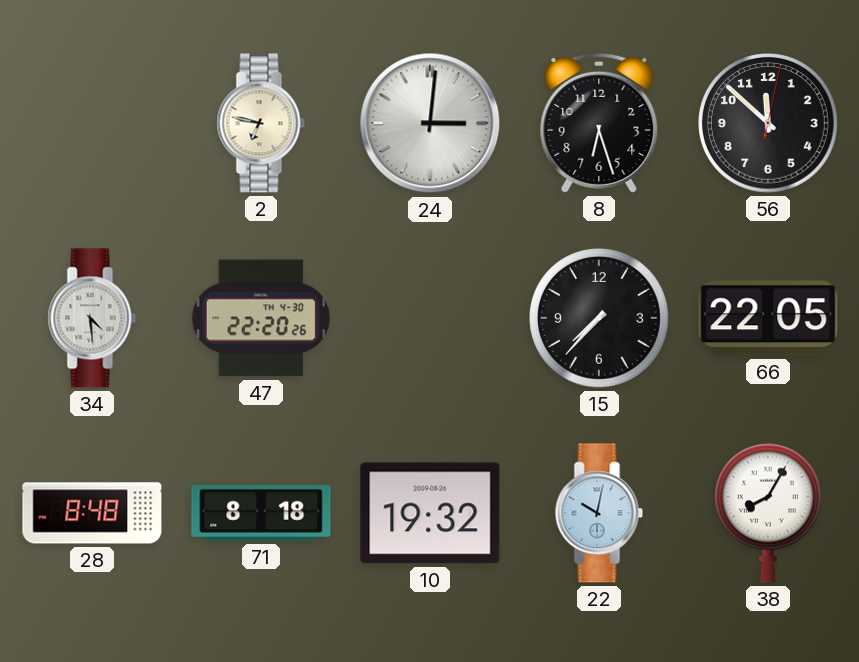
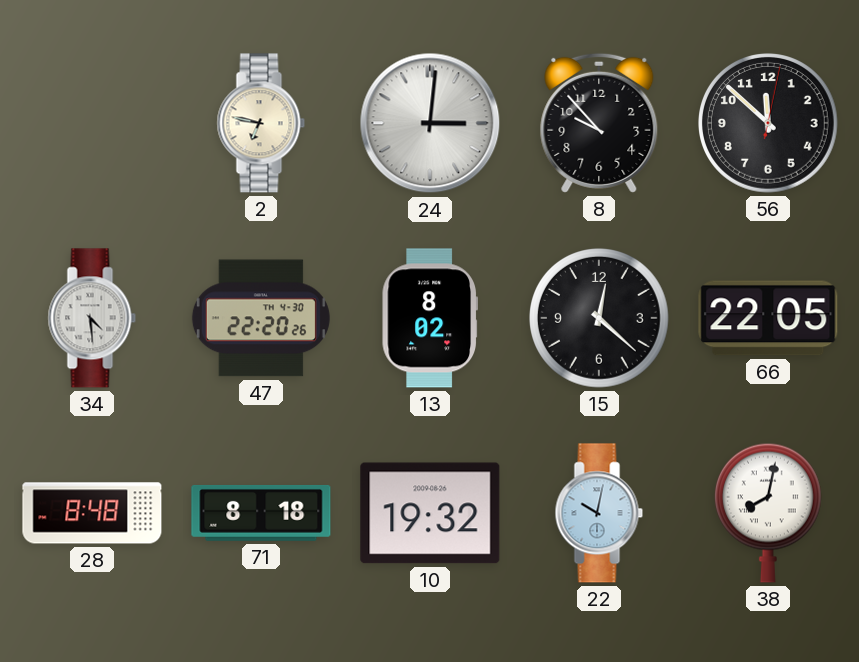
8: 6:27 -> 9:53 (599, 123)
13: none -> 8:02 (430, 318)
15: 7:37 -> 12:22 (600, 319)
38: 8:05 -> 8:02 (768, 513)
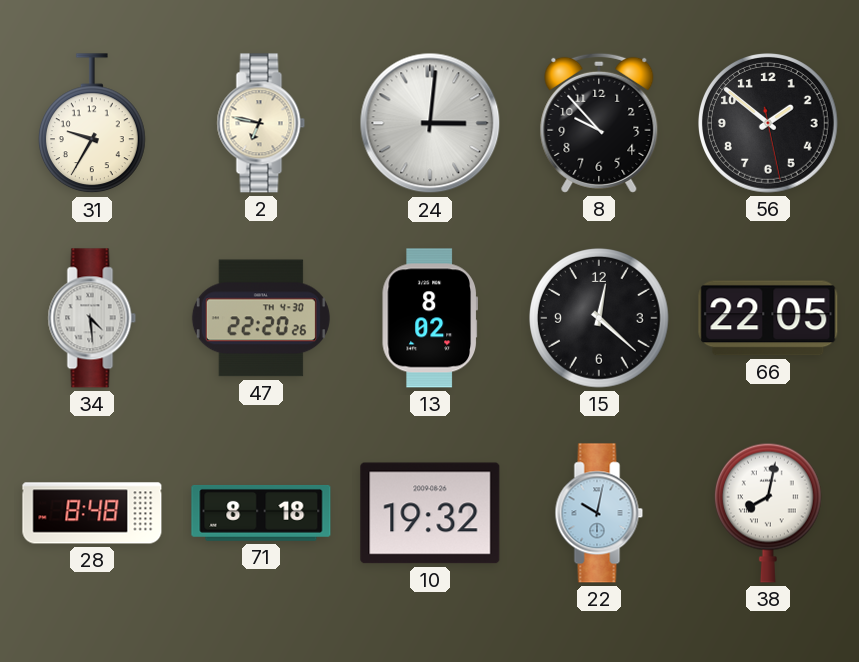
31: none -> 9:35 (92, 124)
56: 11:52 -> 1:51 (769, 124)
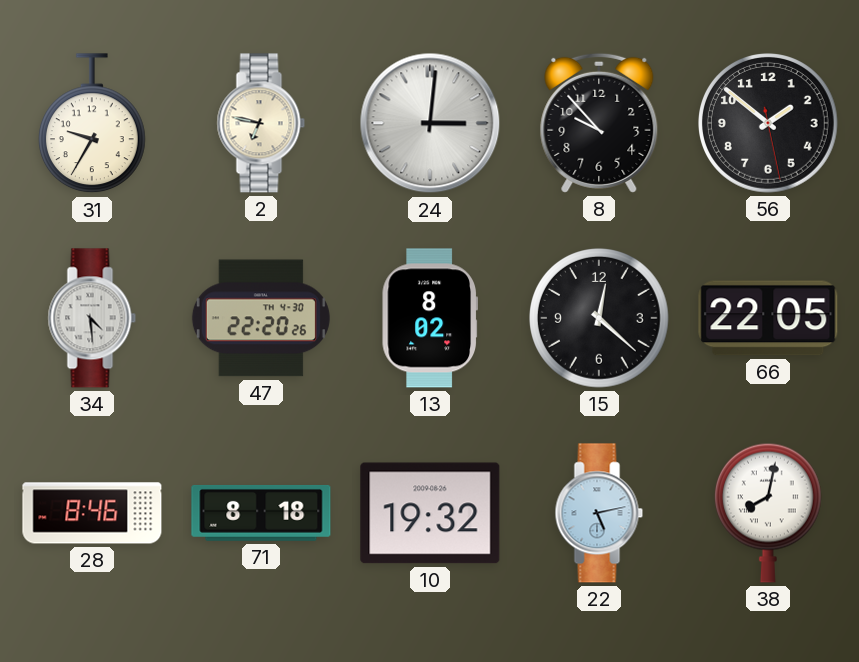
28: 8:48 -> 8:46 (92, 513)
22: 10:02 -> 5:13 (599, 513)
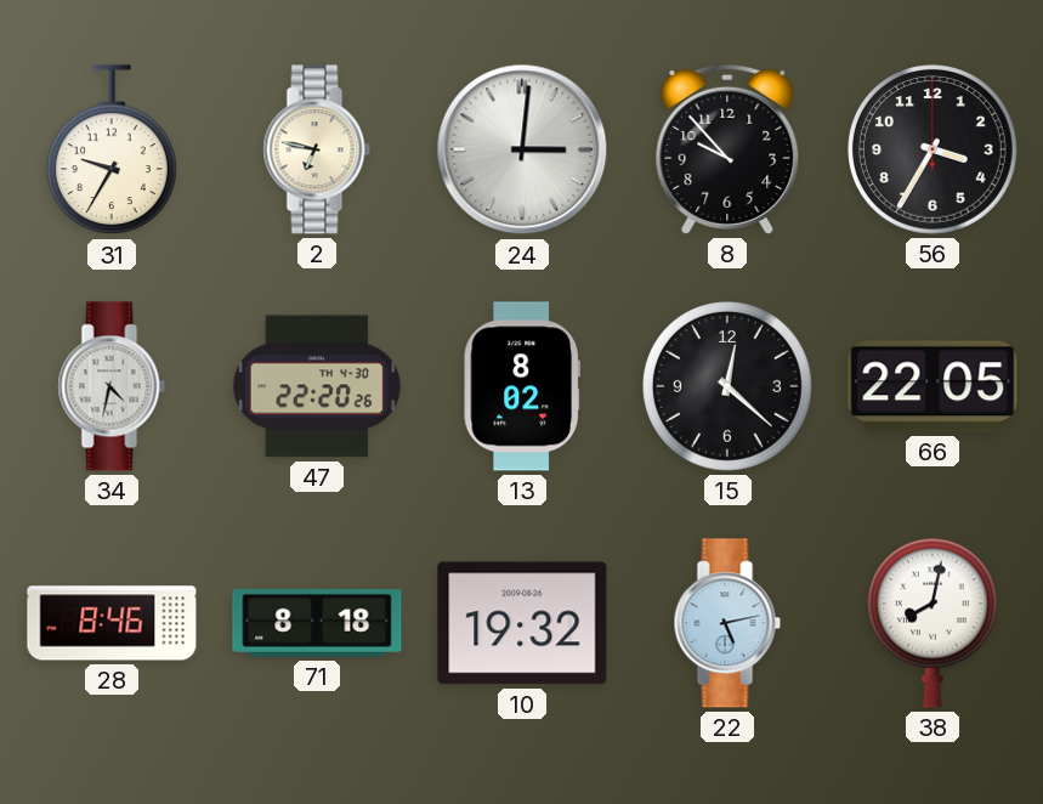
56: 1:51 -> 3:35 (934, 151)
34: 4:29 -> 4:32 (112, 386)
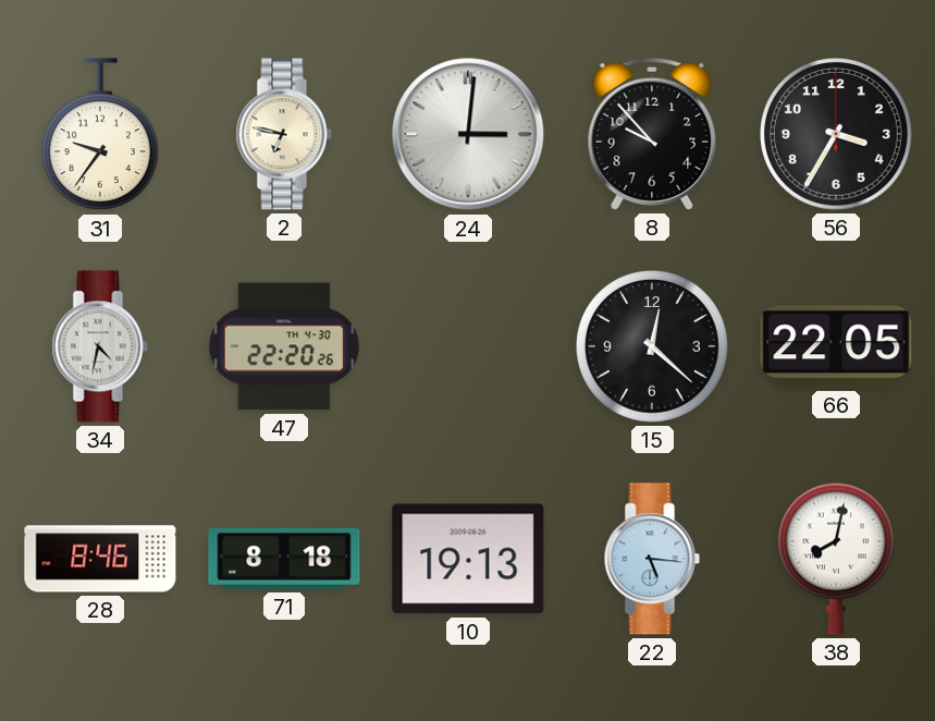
31: 9:35 -> 9:36 (100, 135)
13: 8:02 -> none (522, 386)
10: 19:32 -> 19:13 (468, 559)
22: 5:13 -> 5:16 (652, 559)
